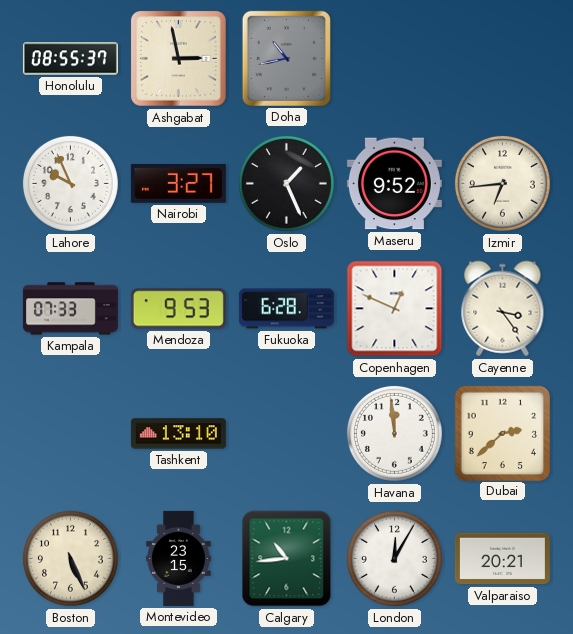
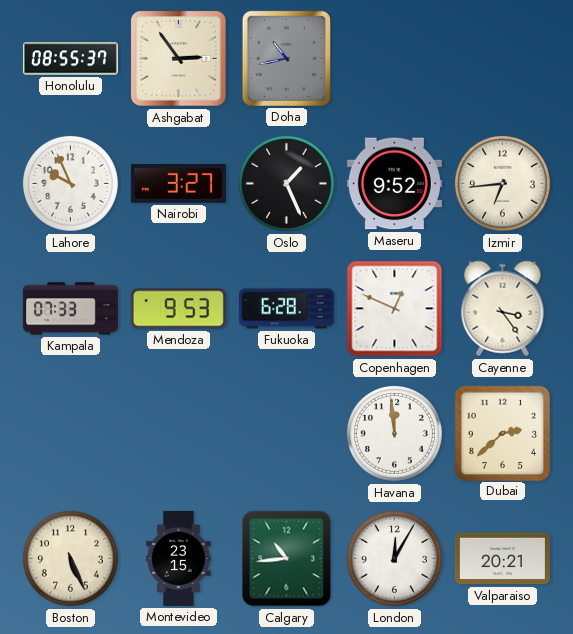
Ashgabat: 2:58 -> 2:54 (179, 59)
Tashkent: 13:10 -> none (178, 434)
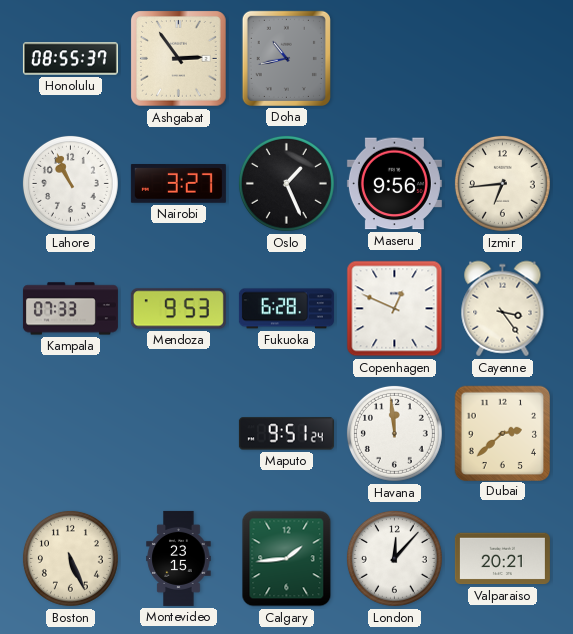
Lahore: 9:56 -> 10:56 (70, 183)
Maseru: 9:52 -> 9:56 (394, 184)
Maputo: none -> 9:51 (286, 434)
Calgary: 10:44 -> 1:44 (287, 559)
London: 12:05 -> 12:07 (394, 558)
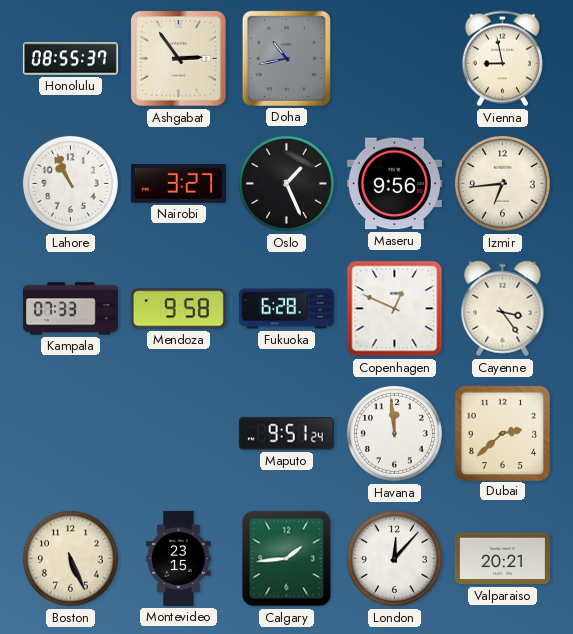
Vienna: none -> 8:58 (502, 59)
Mendoza: 9:53 -> 9:58 (178, 309)
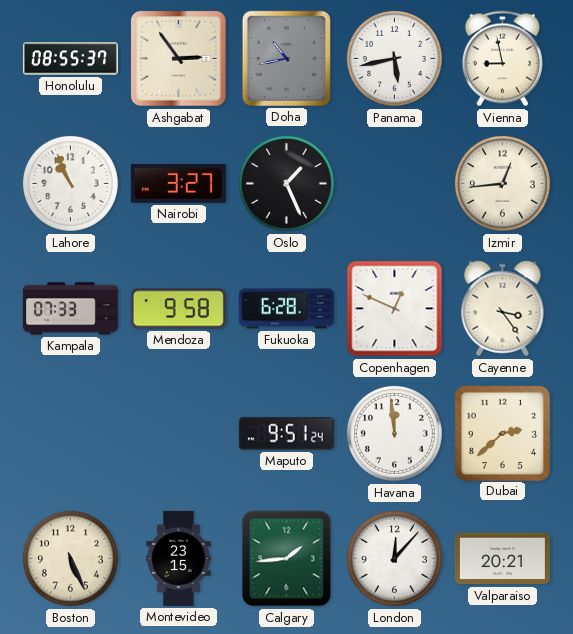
Panama: none -> 5:43 (394, 58)
Maseru: 9:56 -> none (394, 184)
Izmir: 6:44 -> 12:44 (502, 183)
